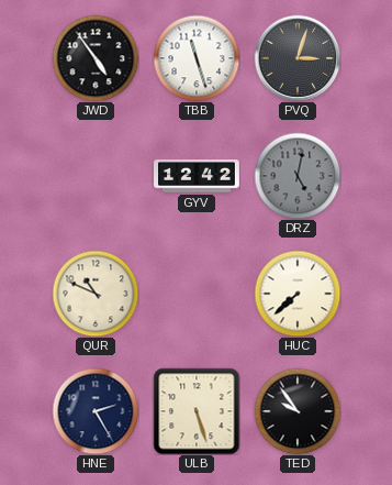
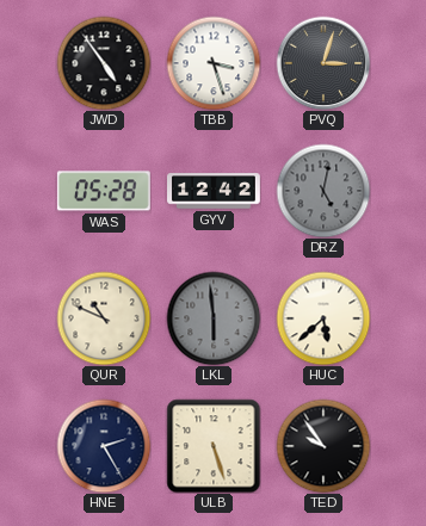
TBB: 11:27 -> 3:27 (214, 63)
WAS: none -> 05:28 (104, 191)
LKL: none -> 5:59 (214, 318)
HUC: 7:38 -> 5:38 (323, 318)
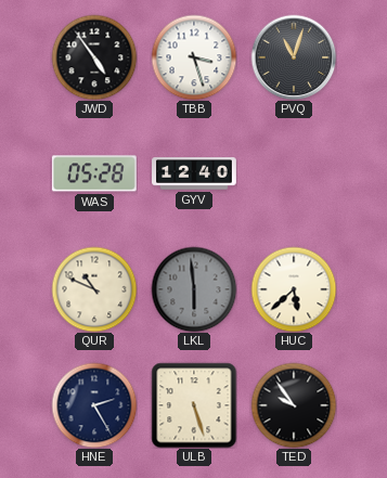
PVQ: 3:03 -> 11:03 (294, 57)
GYV: 12:42 -> 12:40 (195, 173)
DRZ: 5:02 -> none (323, 191)
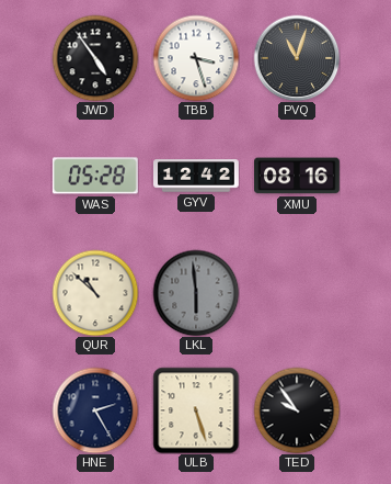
GYV: 12:40 -> 12:42 (197, 176)
XMU: none -> 08:16 (298, 176)
QUR: 10:49 -> 10:52 (95, 293)
HUC: 5:38 -> none (294, 289)
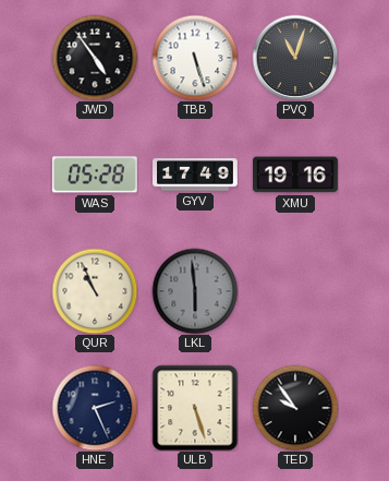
TBB: 3:27 -> 5:27 (195, 58)
GYV: 12:42 -> 17:49 (196, 175)
XMU: 08:16 -> 19:16 (296, 175)
QUR: 10:52 -> 10:56 (95, 291)
HNE: 2:25 -> 2:26 (95, 408)
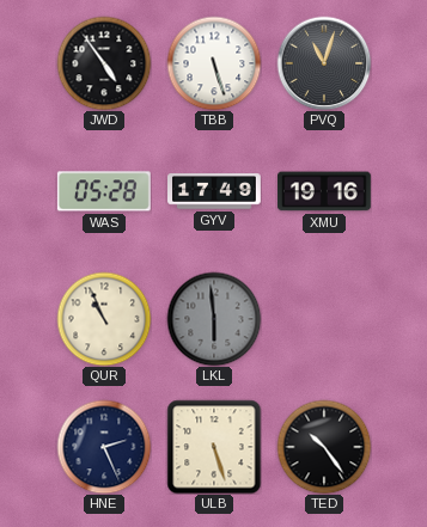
TED: 9:54 -> 10:24 (324, 447)
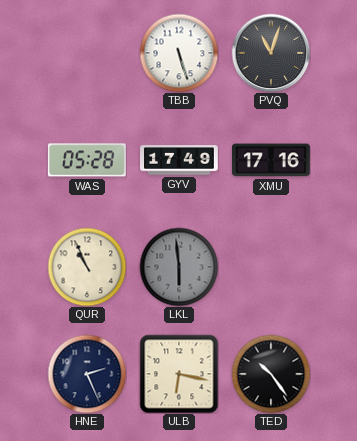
JWD: 4:54 -> none (104, 63)
XMU: 19:16 -> 17:16 (272, 160)
ULB: 5:27 -> 6:17 (179, 374)
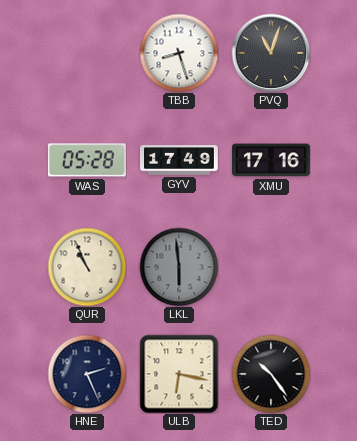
TBB: 5:27 -> 8:27 (179, 53)
